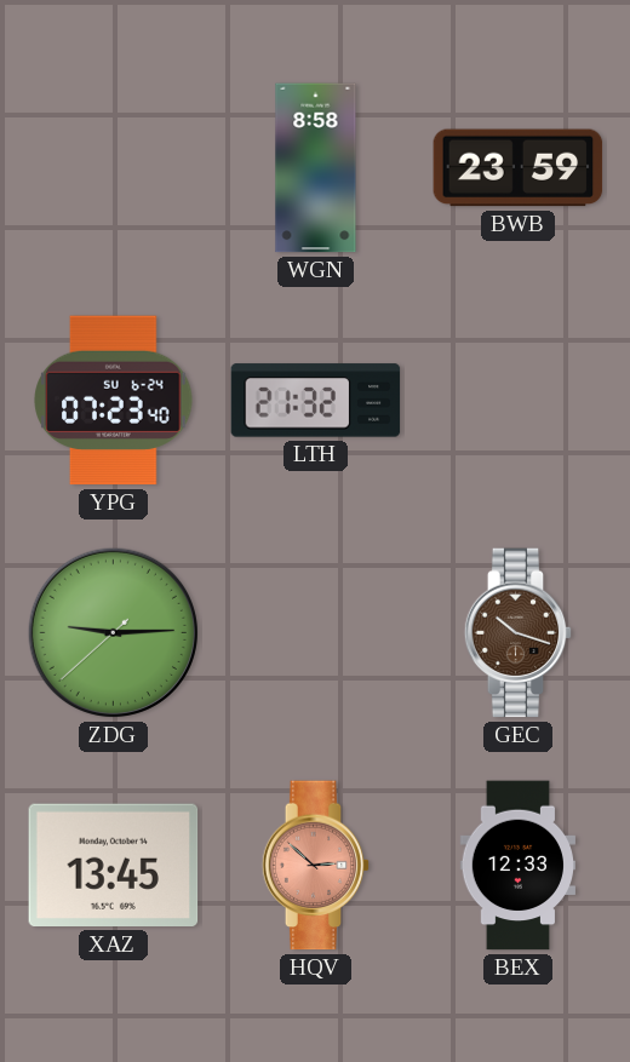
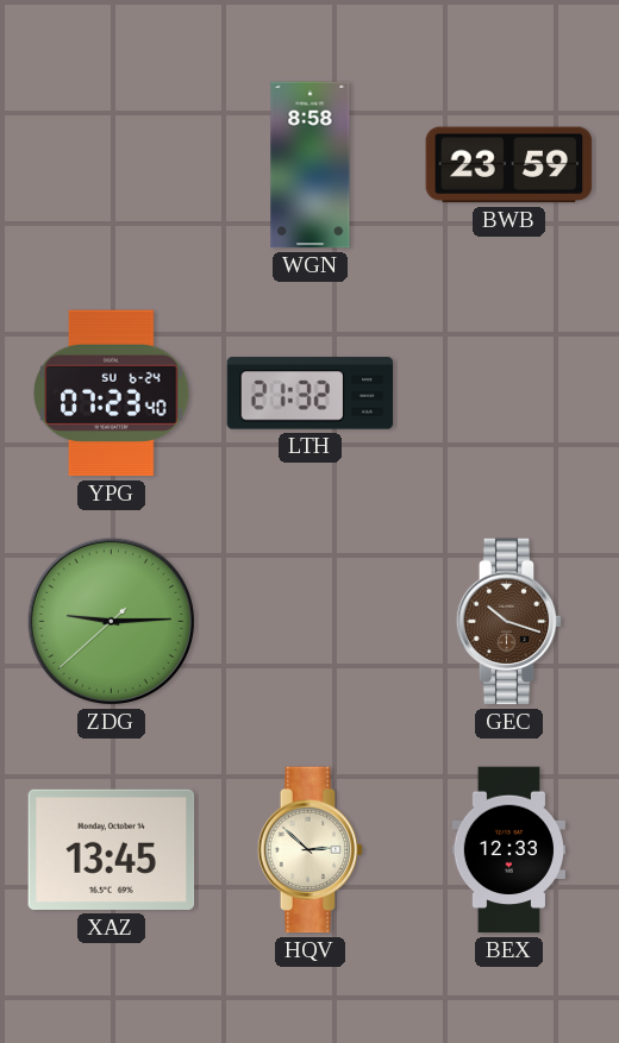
HQV dial: salmon -> cream (311, 850)
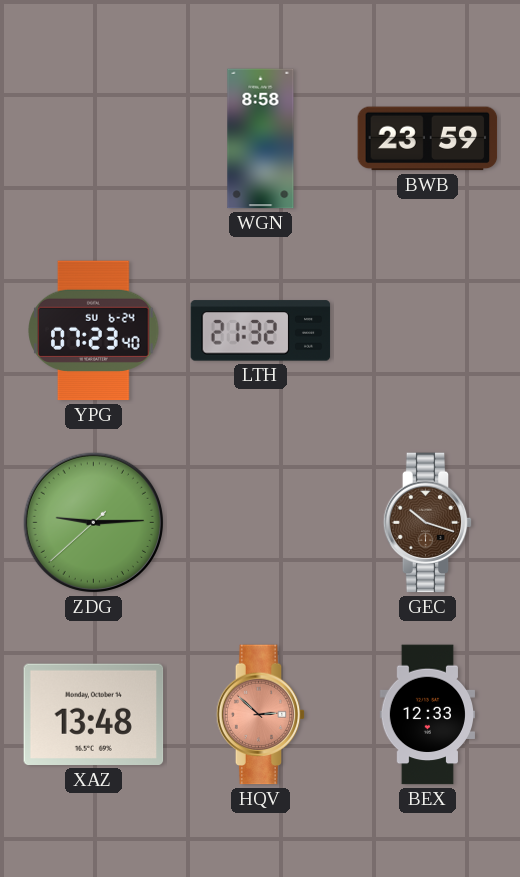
XAZ: 13:45 -> 13:48 (94, 715)
HQV dial: cream -> salmon (261, 715)
